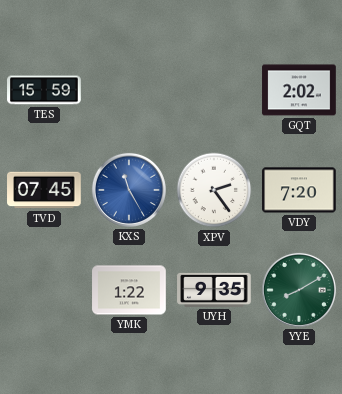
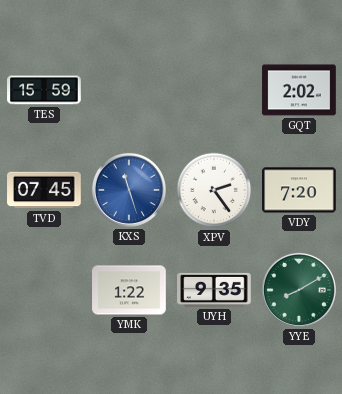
KXS: 11:25 -> 11:27 (129, 190)
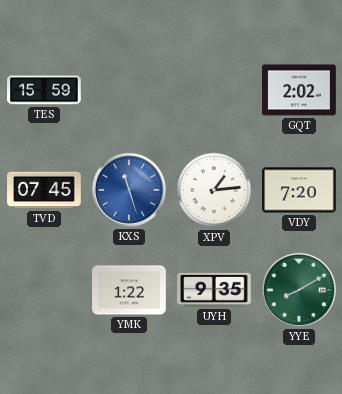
XPV: 2:24 -> 1:14 (214, 190)
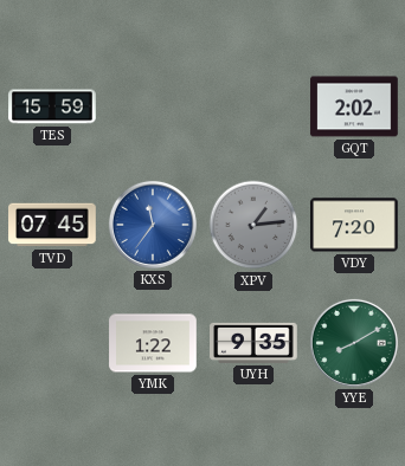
KXS: 11:27 -> 11:36 (153, 225)
XPV dial: white -> grey (253, 225)
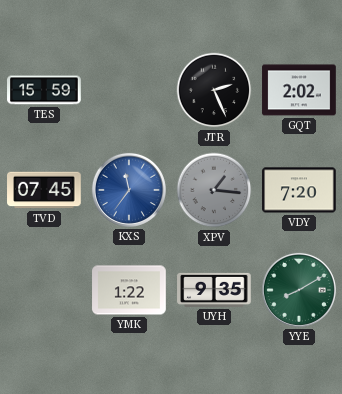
JTR: none -> 2:26 (214, 90)
XPV: 1:14 -> 1:16 (214, 190)
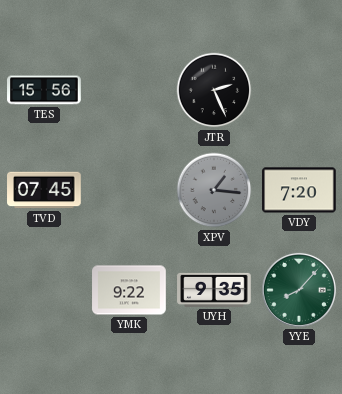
TES: 15:59 -> 15:56 (44, 90)
GQT: 2:02 -> none (299, 90)
KXS: 11:36 -> none (129, 190)
YMK: 1:22 -> 9:22 (129, 290)
YYE: 8:10 -> 8:07 (299, 290)
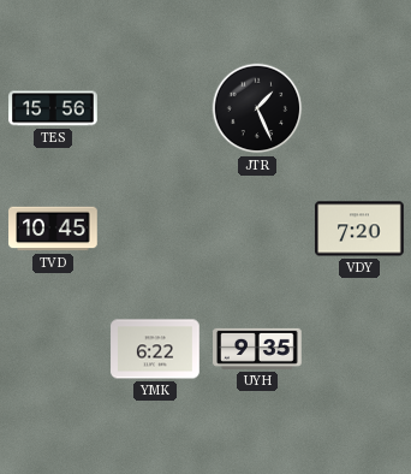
JTR: 2:26 -> 1:26 (257, 108)
TVD: 07:45 -> 10:45 (53, 229)
XPV: 1:16 -> none (214, 190)
YMK: 9:22 -> 6:22 (155, 349)
YYE: 8:07 -> none (299, 290)
